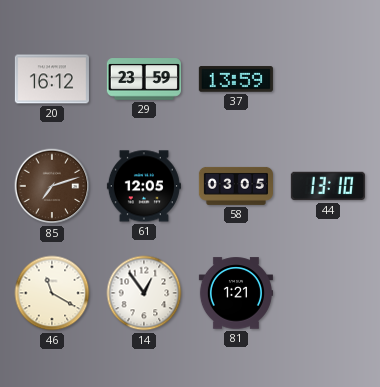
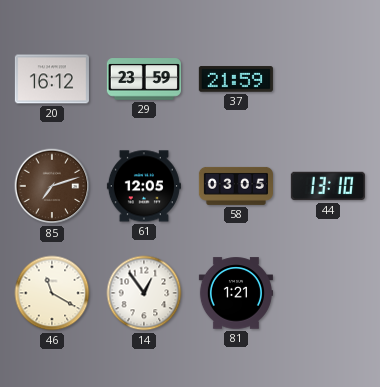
37: 13:59 -> 21:59 (236, 79)
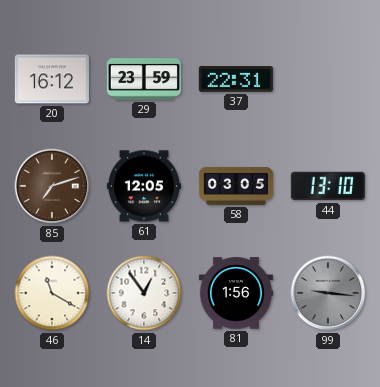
37: 21:59 -> 22:31 (236, 79)
81: 1:21 -> 1:56 (236, 293)
99: none -> 9:16 (328, 293)
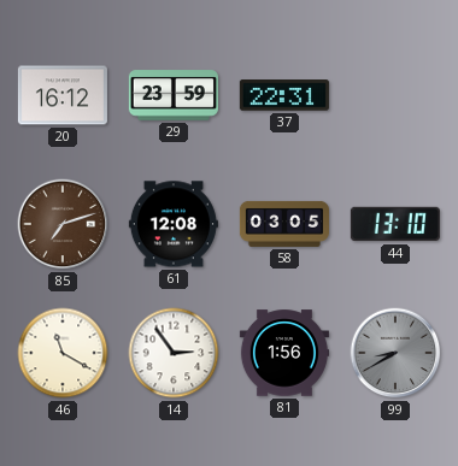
61: 12:05 -> 12:08 (174, 224)
14: 12:54 -> 2:54 (174, 353)
99: 9:16 -> 8:40 (395, 353)
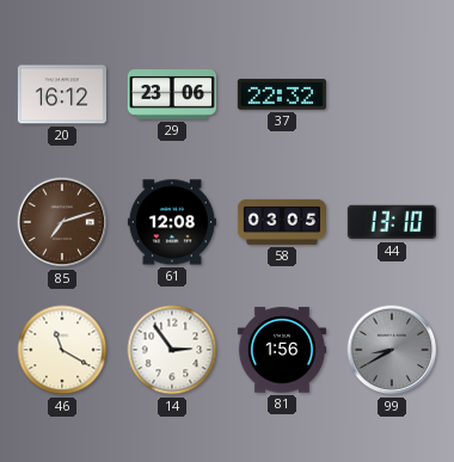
29: 23:59 -> 23:06 (172, 94)
37: 22:31 -> 22:32 (282, 94)
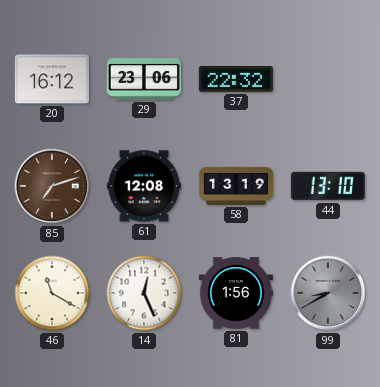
58: 03:05 -> 13:19 (236, 186)
14: 2:54 -> 12:26 (144, 293)
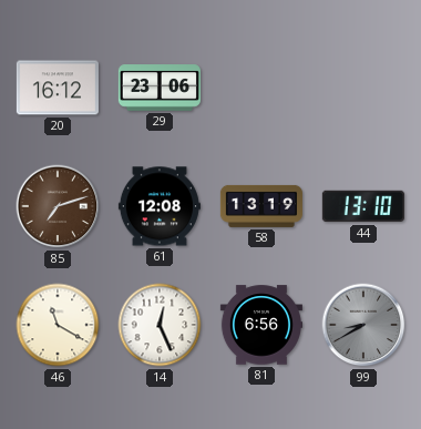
37: 22:32 -> none (236, 79)
81: 1:56 -> 6:56 (261, 325)
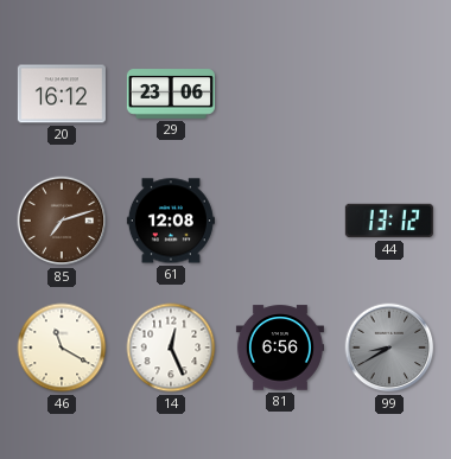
58: 13:19 -> none (261, 206)
44: 13:10 -> 13:12 (389, 221)
